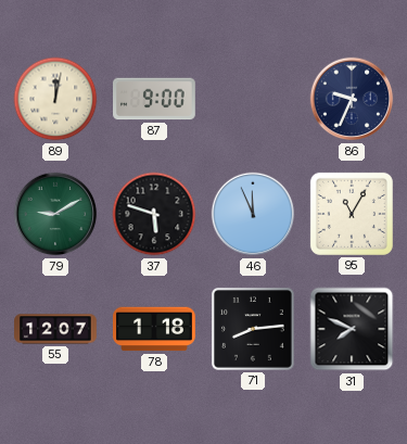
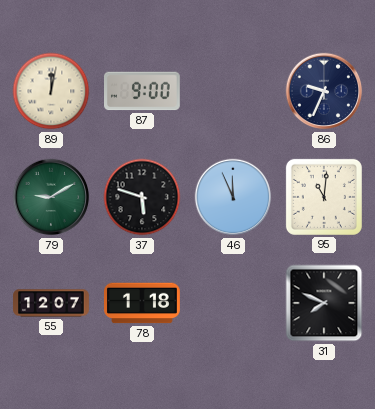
95: 11:05 -> 11:01 (324, 197)
71: 8:14 -> none (253, 329)
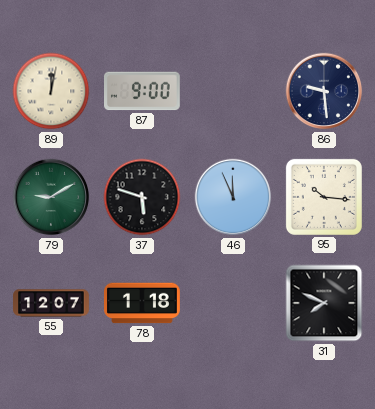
86: 9:34 -> 9:29 (324, 91)
95: 11:01 -> 10:16 (324, 197)
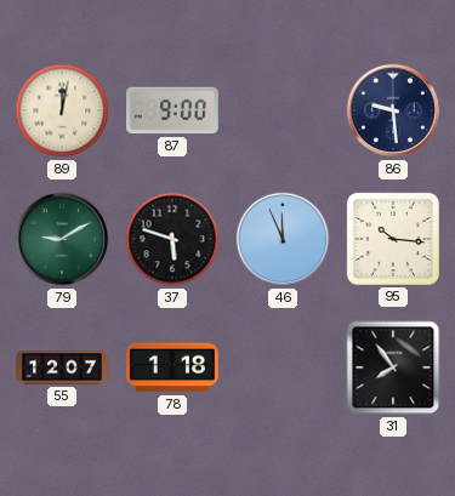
31: 7:49 -> 7:54 (393, 367)
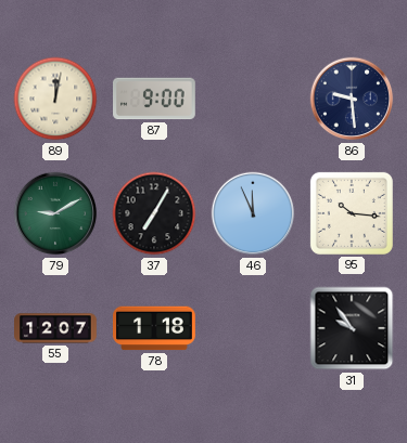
37: 5:48 -> 7:05 (154, 213)
31: 7:54 -> 9:54 (352, 328)
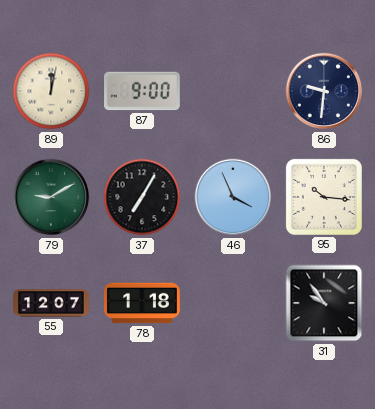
86: 9:29 -> 9:31 (324, 91)
46: 11:56 -> 3:56 (233, 197)
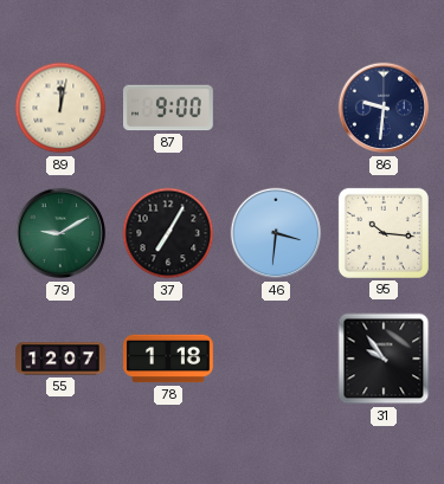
46: 3:56 -> 3:31 (276, 233)
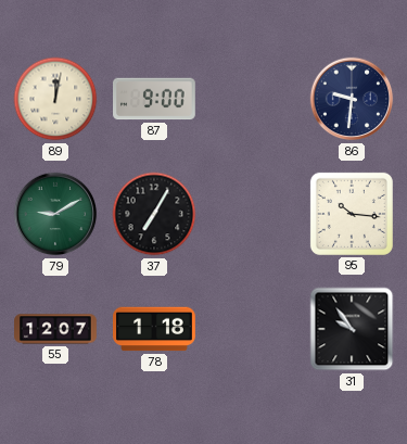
46: 3:31 -> none (276, 233)
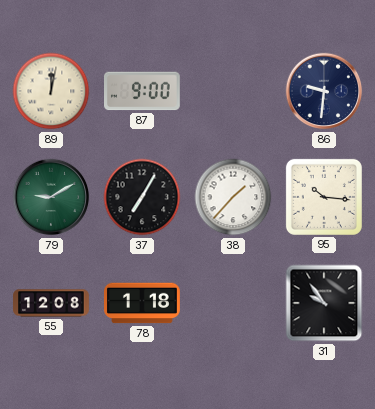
38: none -> 1:37 (233, 197)
55: 12:07 -> 12:08 (51, 303)
